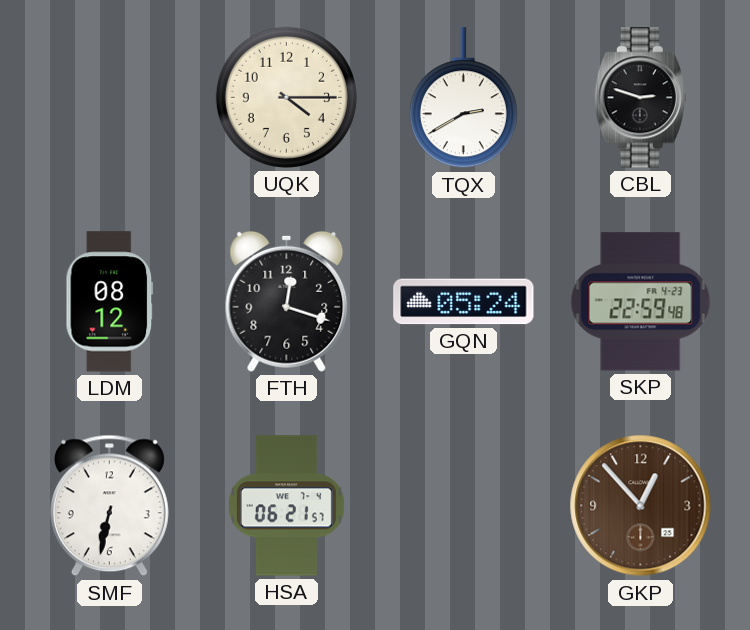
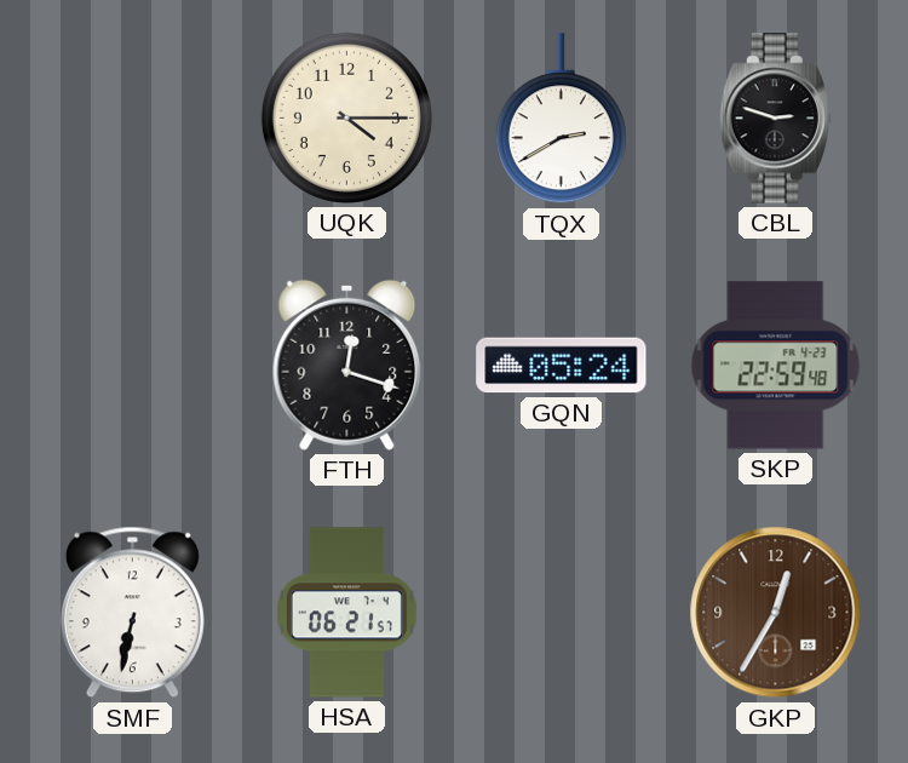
LDM: 08:12 -> none (110, 302)
GKP: 12:53 -> 12:35 (776, 613)
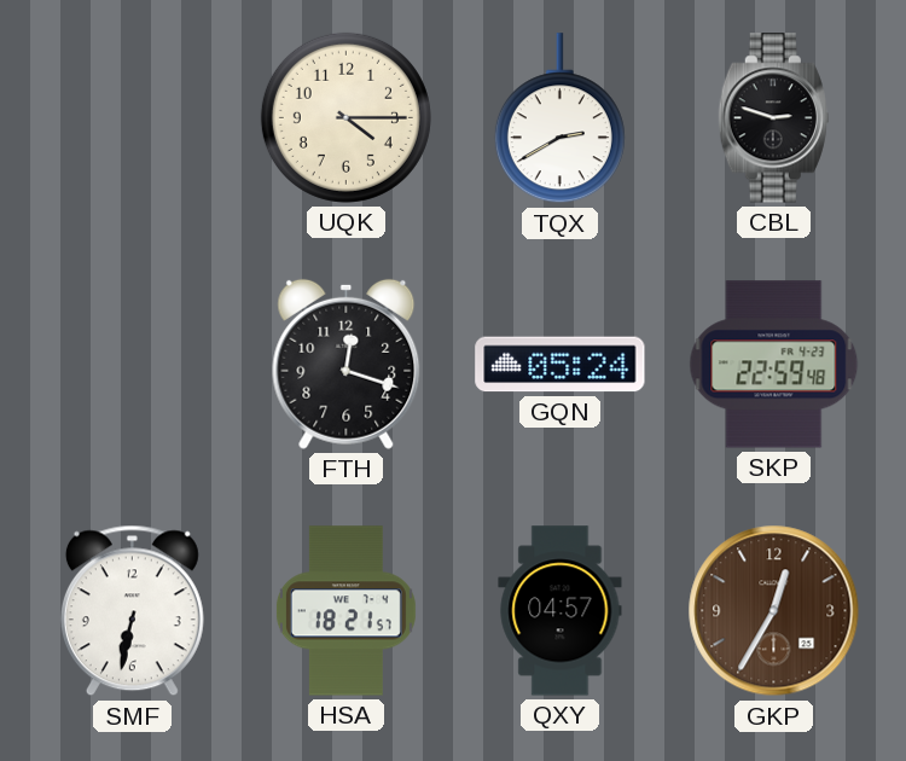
HSA: 06:21 -> 18:21 (345, 611)
QXY: none -> 04:57 (561, 611)
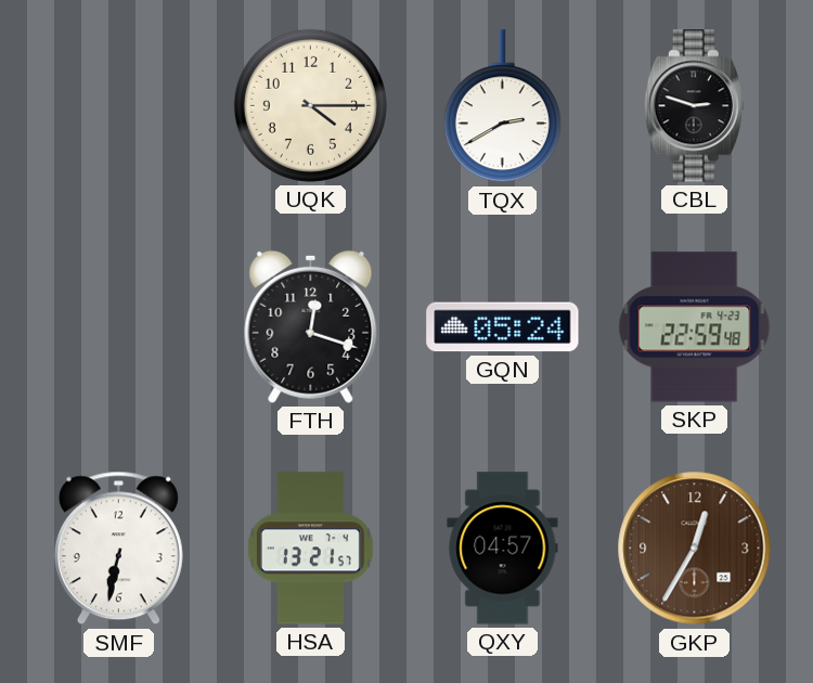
HSA: 18:21 -> 13:21 (310, 549)
